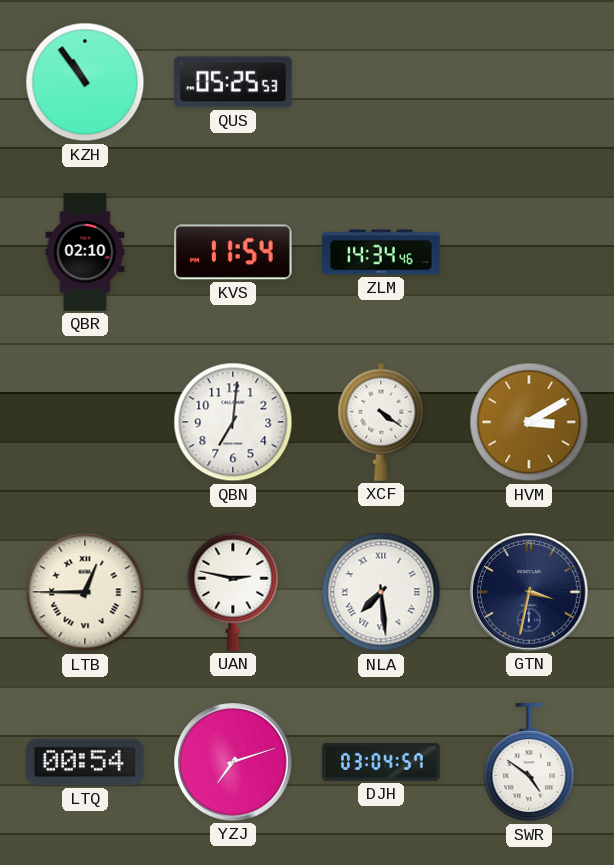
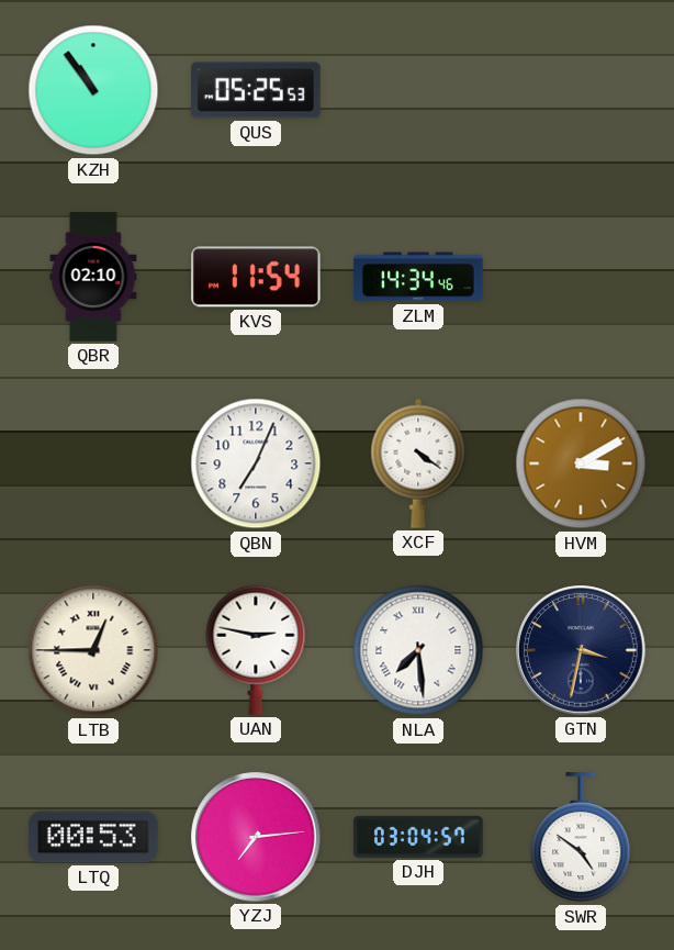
QBN: 7:01 -> 7:04 (256, 463)
LTQ: 00:54 -> 00:53 (93, 837)
YZJ: 7:12 -> 7:14 (256, 837)
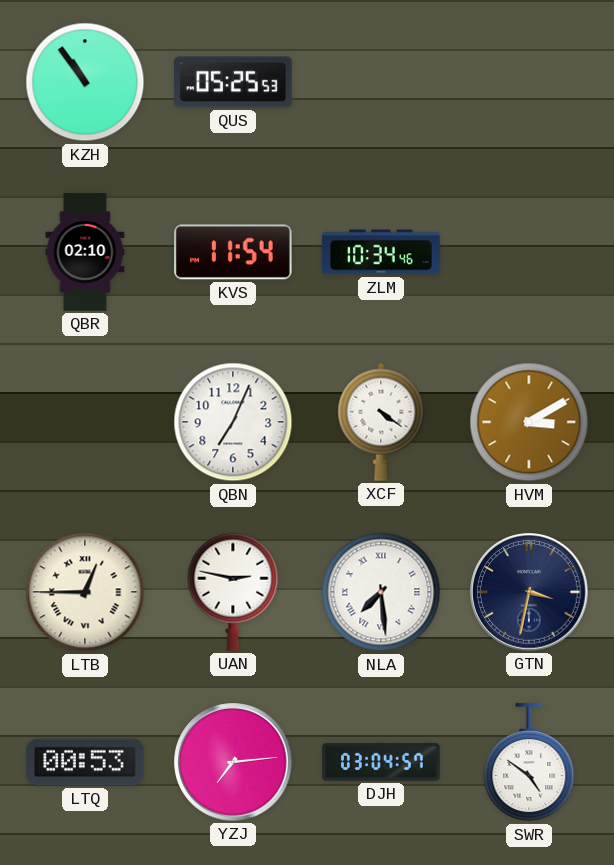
ZLM: 14:34 -> 10:34 (381, 252)
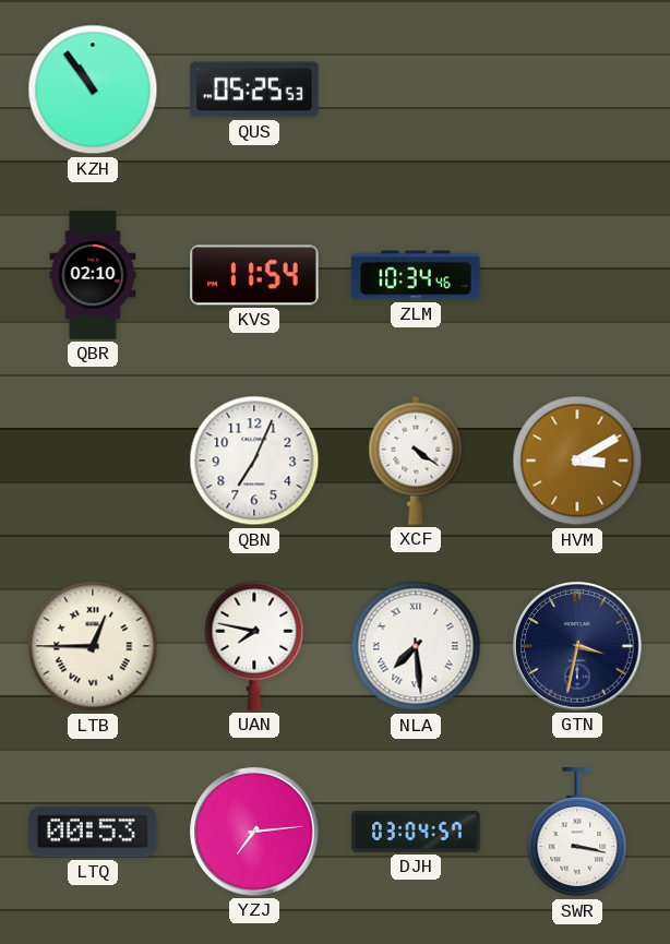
UAN: 2:47 -> 7:47 (254, 646)
SWR: 4:51 -> 3:17 (577, 833)
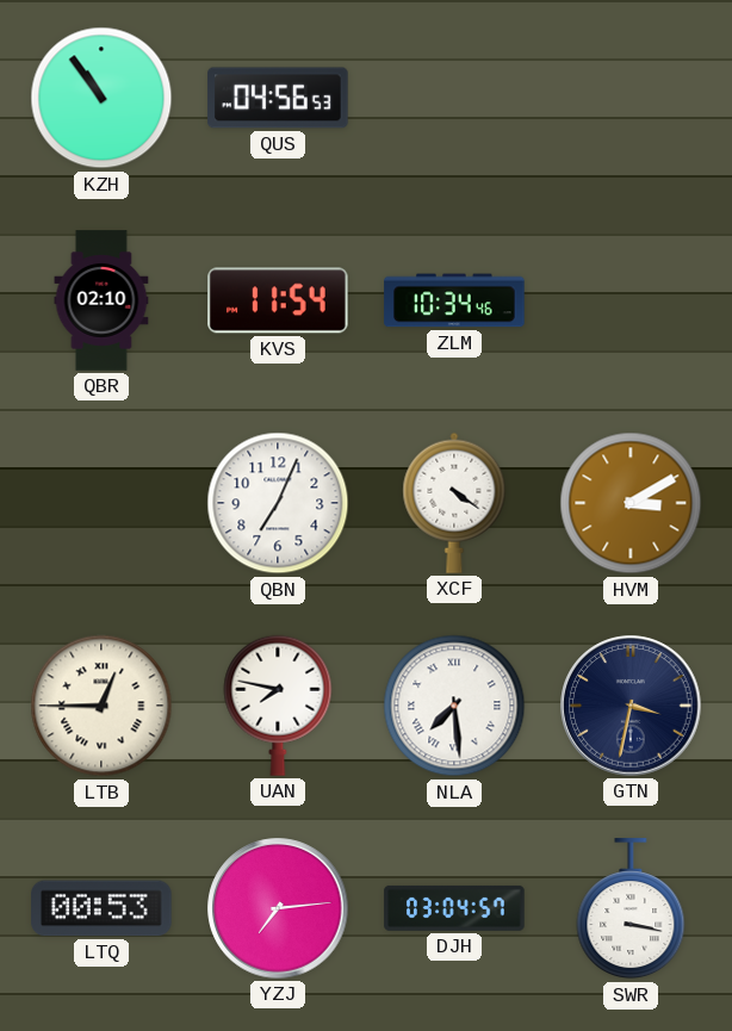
QUS: 05:25 -> 04:56 (278, 98)
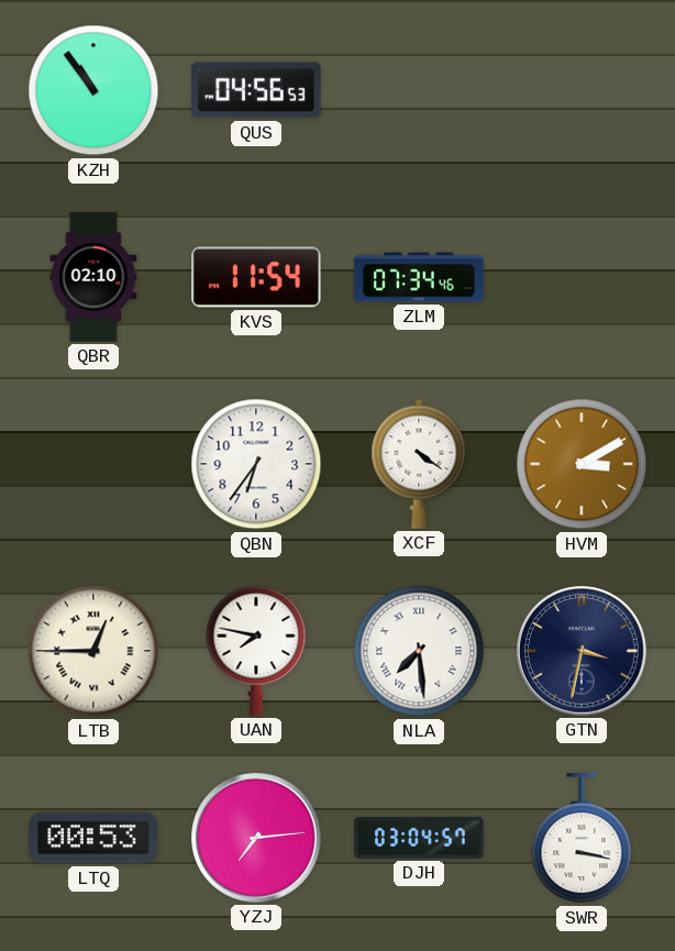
ZLM: 10:34 -> 07:34 (419, 277)
QBN: 7:04 -> 6:36 (256, 464)
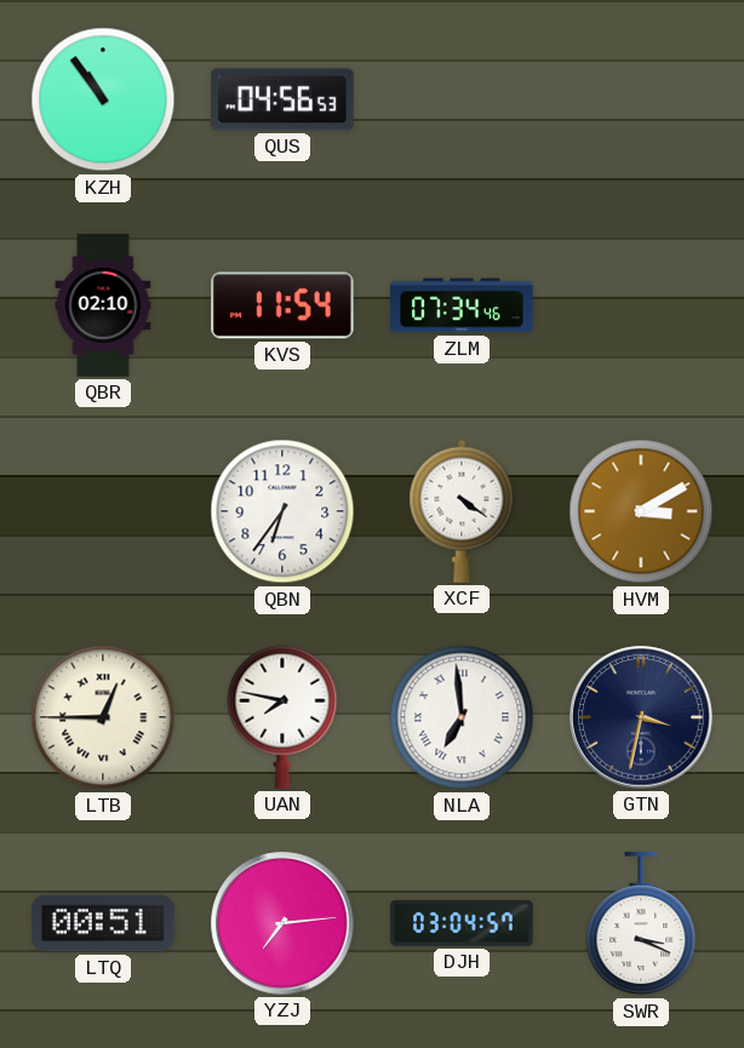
NLA: 7:29 -> 6:59 (462, 717)
LTQ: 00:53 -> 00:51 (103, 923)
SWR: 3:17 -> 3:19 (641, 924)
